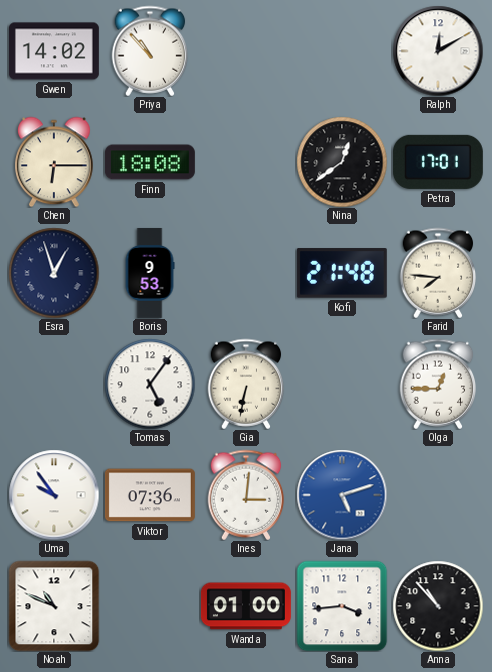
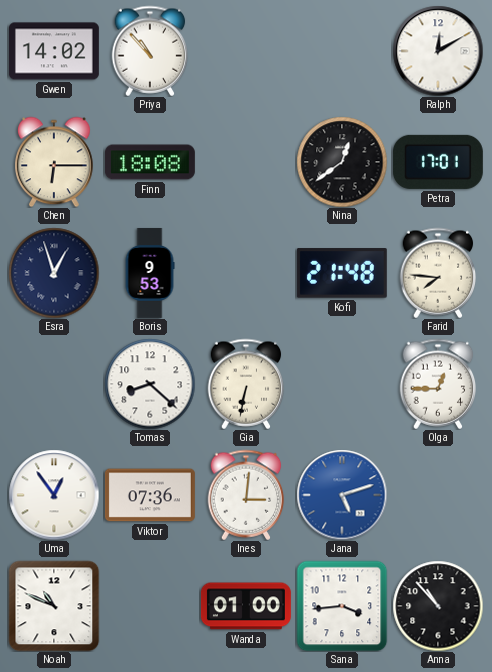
Tomas: 5:06 -> 8:22 (150, 384)
Uma: 9:54 -> 12:54 (54, 495)
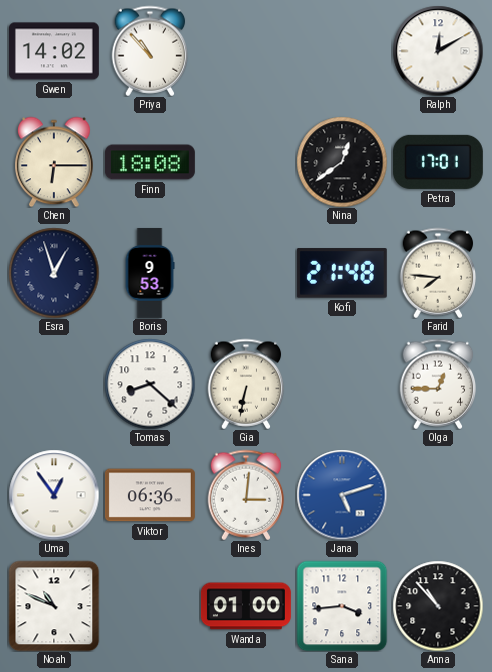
Viktor: 07:36 -> 06:36 (150, 495)
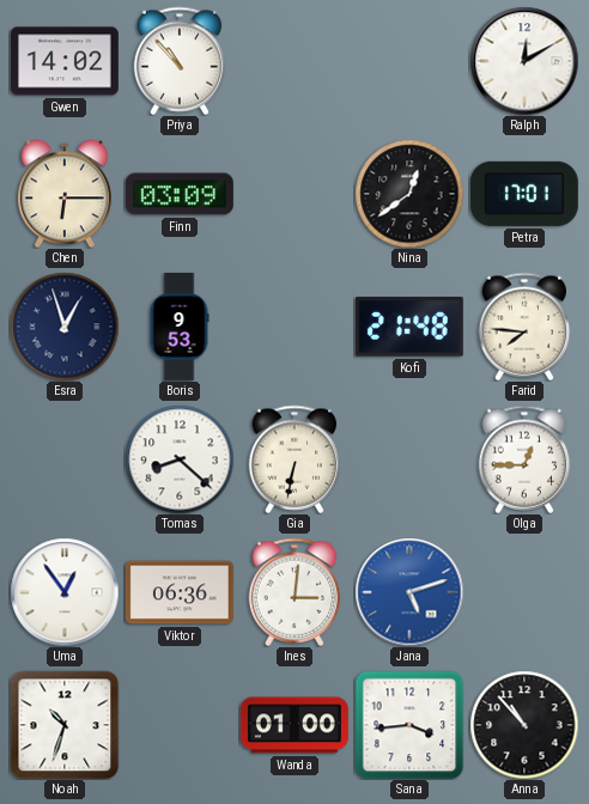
Finn: 18:08 -> 03:09 (180, 194)
Noah: 10:49 -> 10:33 (65, 725)
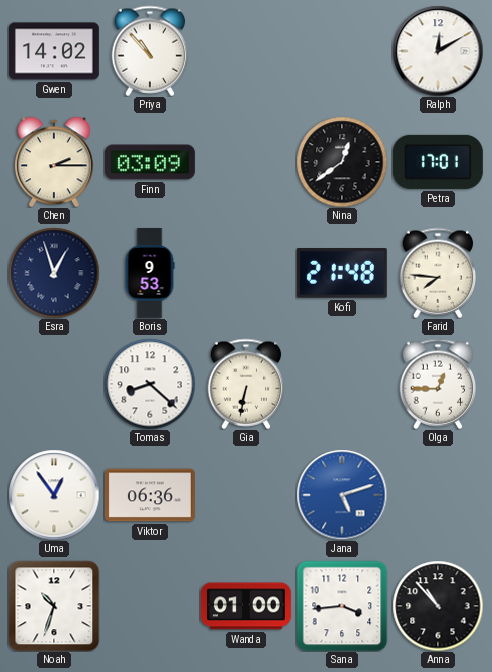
Chen: 6:15 -> 2:15 (55, 162)
Ines: 3:01 -> none (294, 592)
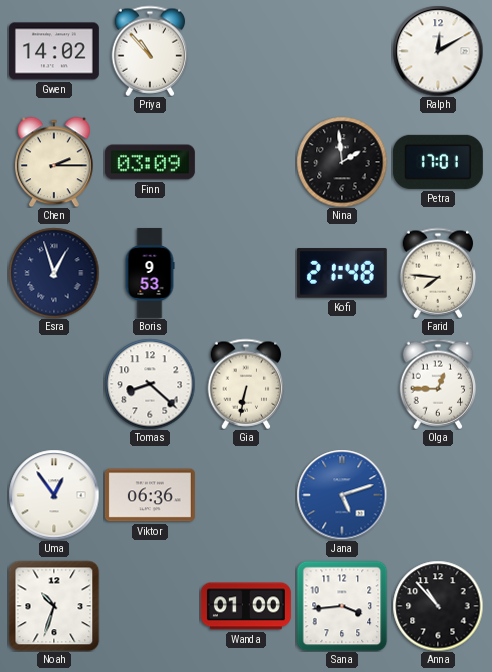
Nina: 12:39 -> 1:59 (342, 162)
